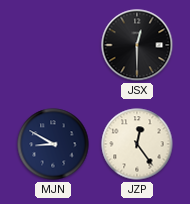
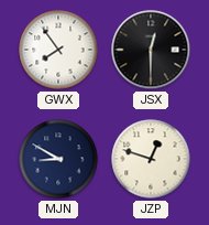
GWX: none -> 7:54 (58, 50)
JZP: 12:24 -> 12:48 (151, 159)
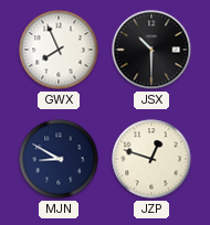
GWX: 7:54 -> 7:56 (59, 50)
JSX: 12:30 -> 10:30 (151, 50)
